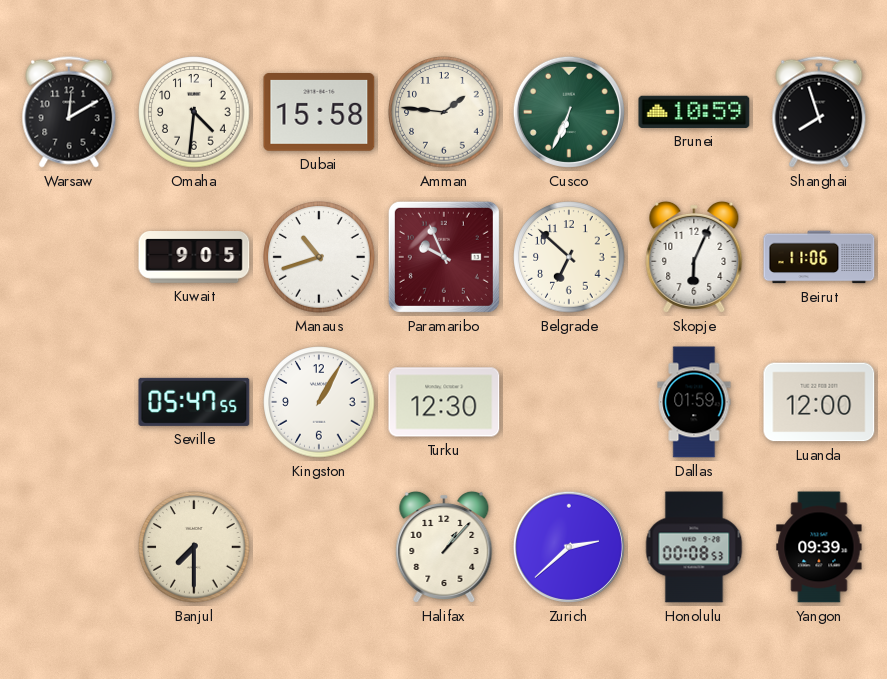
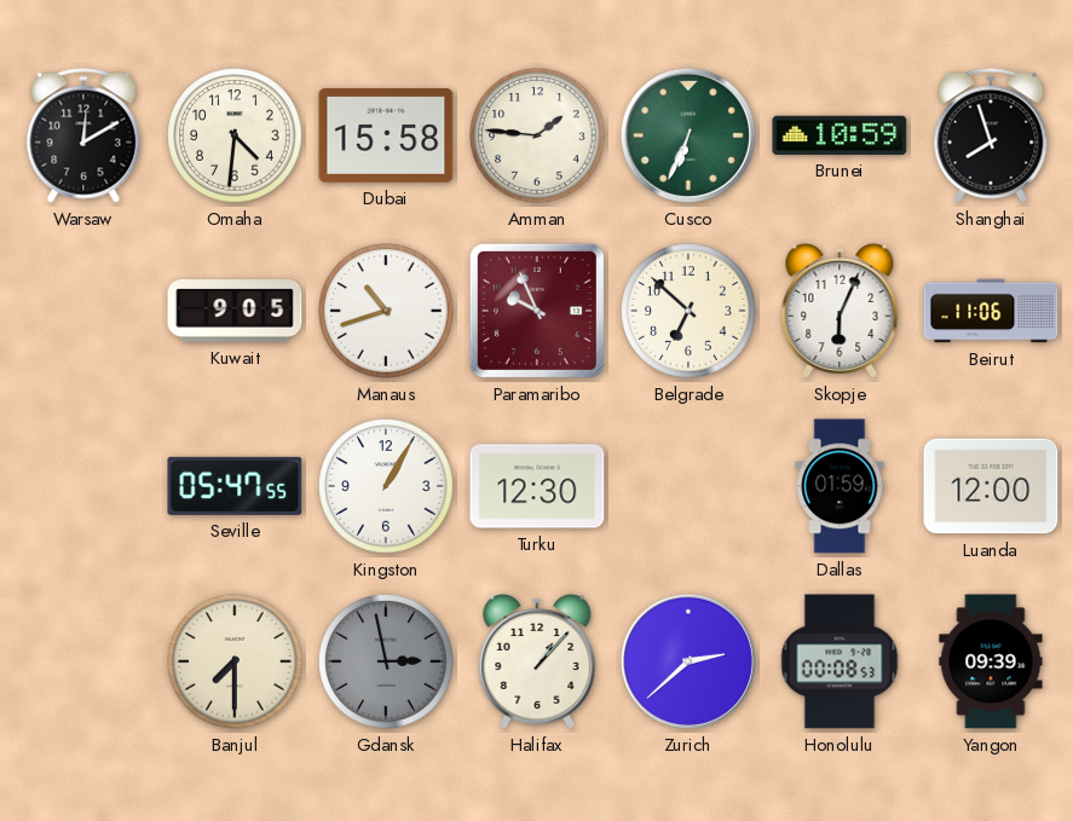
Gdansk: none -> 2:58 (386, 661)
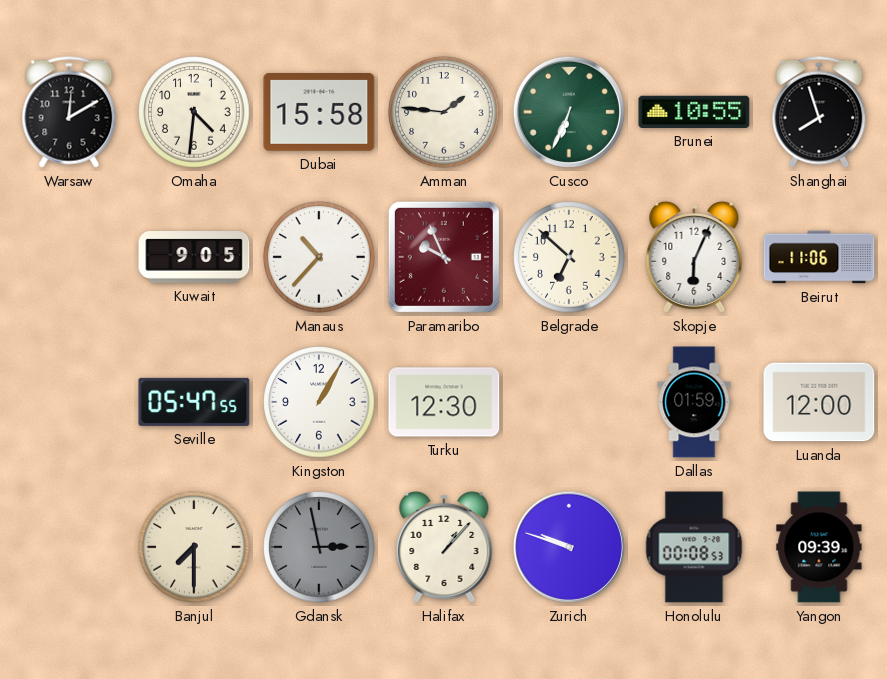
Brunei: 10:59 -> 10:55 (694, 112)
Manaus: 10:42 -> 10:37 (319, 257)
Zurich: 2:38 -> 9:48 (569, 547)
